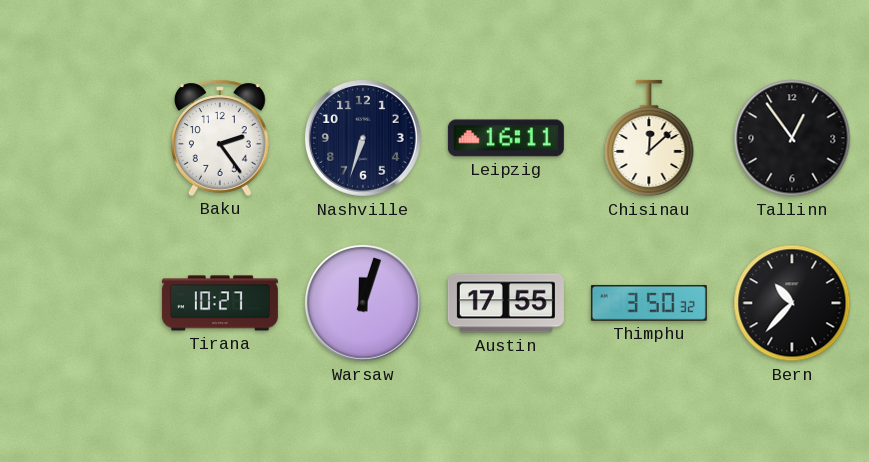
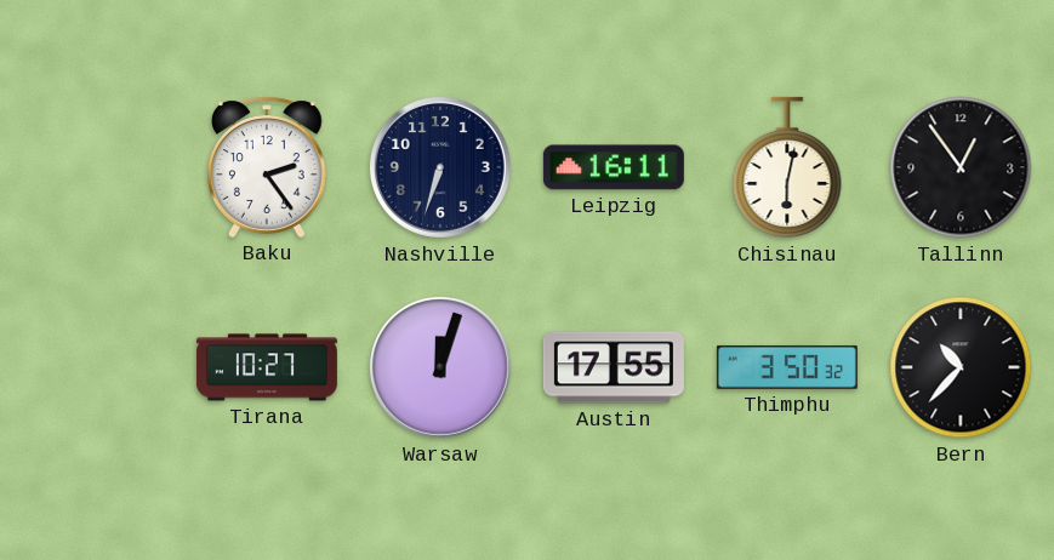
Chisinau: 12:08 -> 6:02 (787, 167)
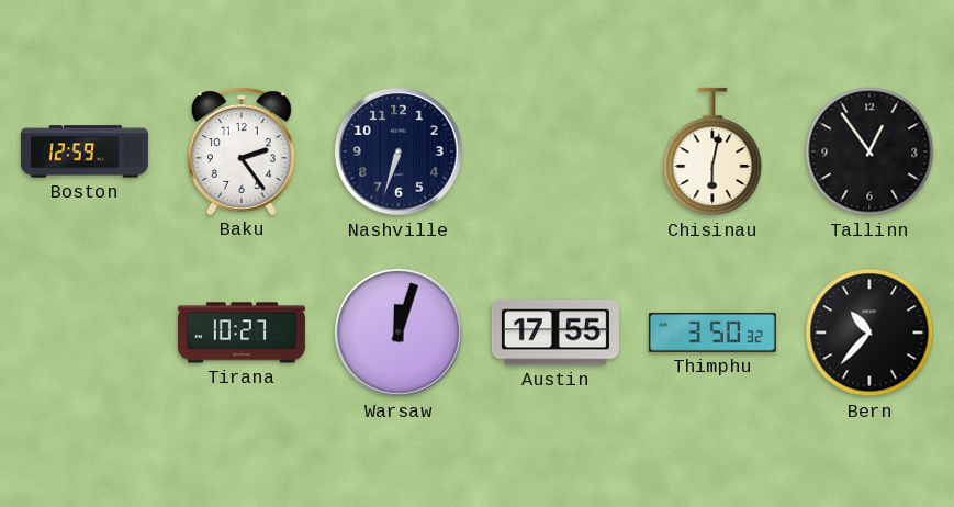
Boston: none -> 12:59 (85, 151)
Leipzig: 16:11 -> none (614, 167)
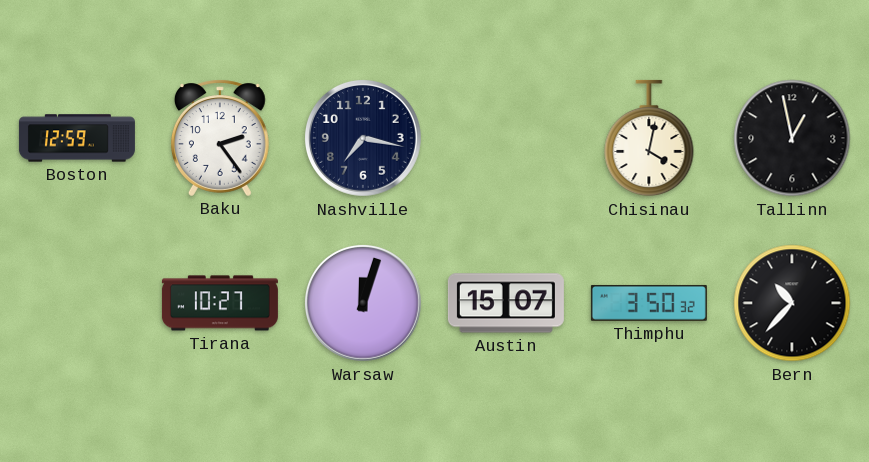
Nashville: 6:33 -> 7:17 (363, 138)
Chisinau: 6:02 -> 4:02 (649, 138)
Tallinn: 12:54 -> 12:58 (792, 138)
Austin: 17:55 -> 15:07 (506, 303)
